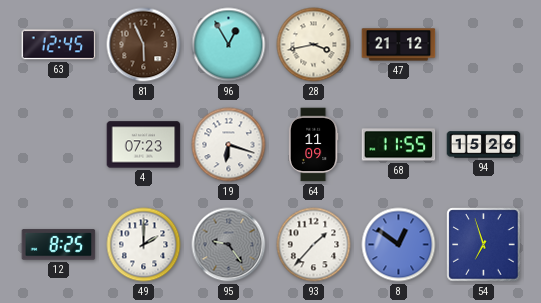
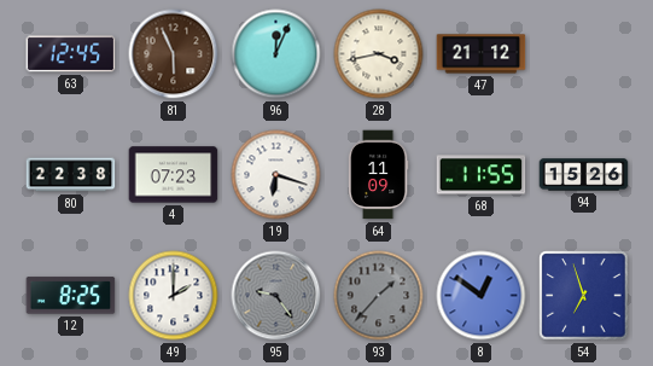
96: 12:55 -> 12:04 (276, 54)
80: none -> 22:38 (71, 175)
93 dial: white -> grey (379, 296)
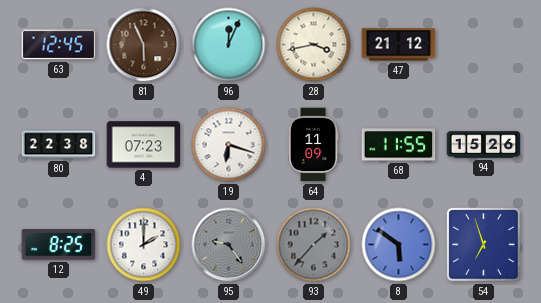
8: 12:51 -> 5:51 (399, 245)
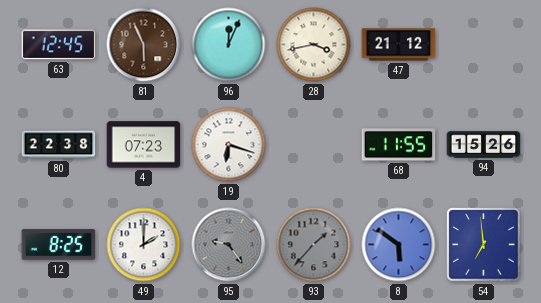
64: 11:09 -> none (313, 145)
54: 6:57 -> 6:59 (484, 245)
